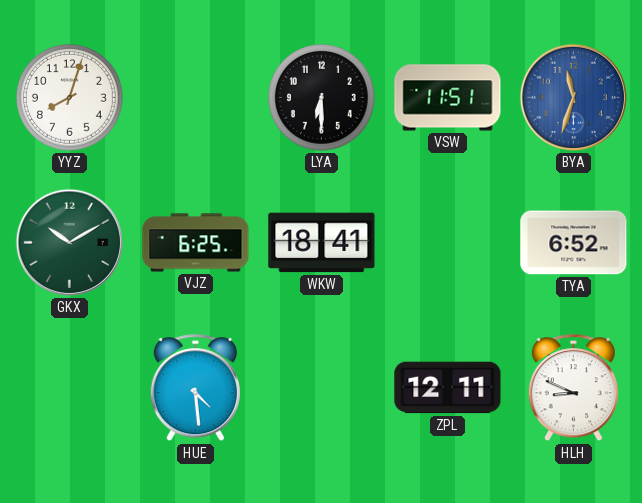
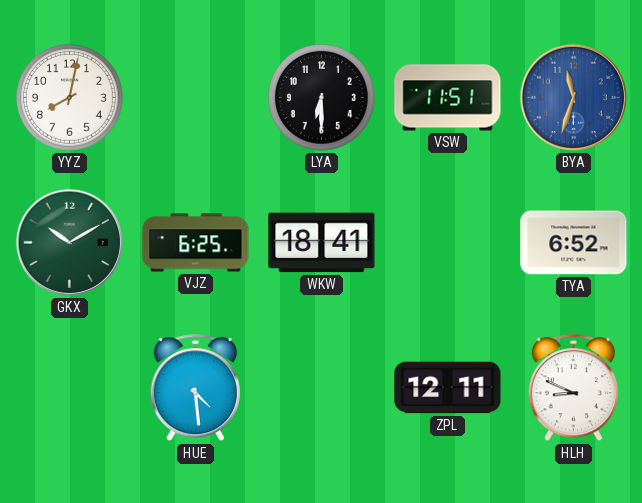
YYZ: 8:03 -> 8:02 (70, 98)
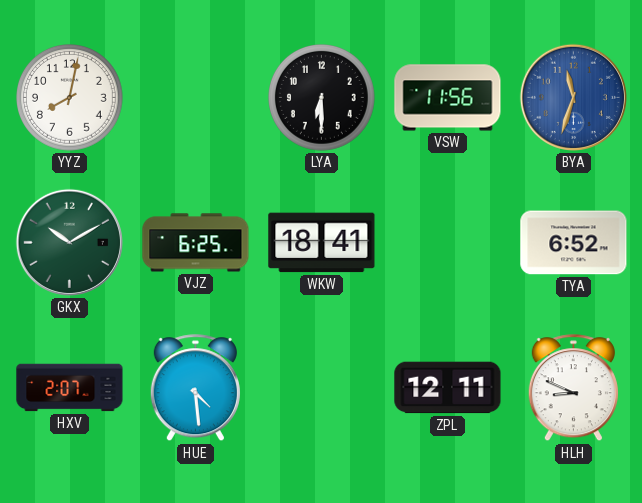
VSW: 11:51 -> 11:56 (448, 98)
HXV: none -> 2:07 (70, 388)
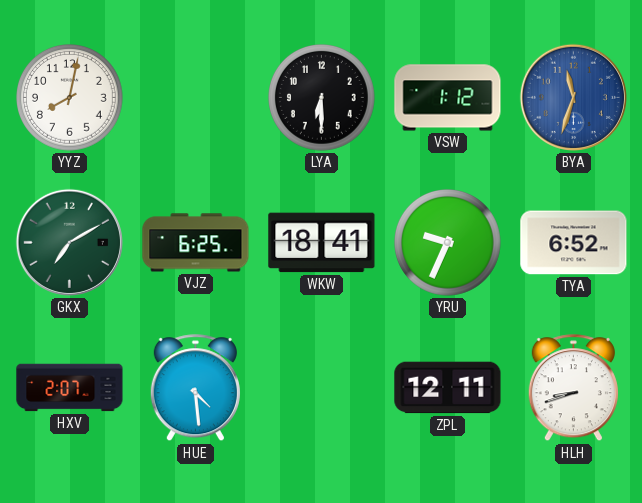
VSW: 11:56 -> 1:12 (448, 98)
GKX: 10:10 -> 7:10 (69, 242)
YRU: none -> 9:34 (448, 243)
HLH: 8:49 -> 8:42 (573, 388)
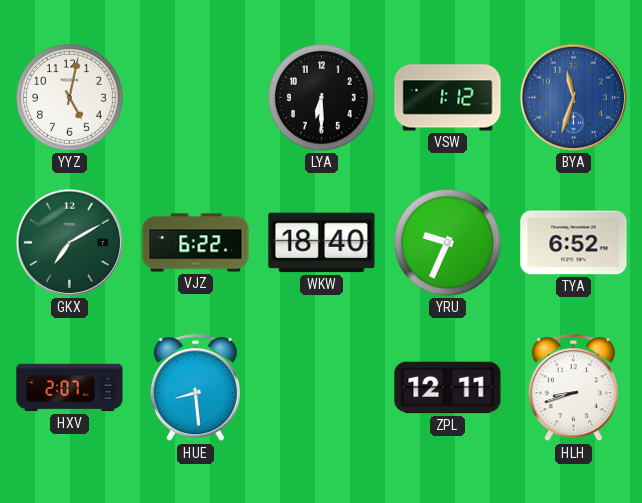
YYZ: 8:02 -> 5:02 (70, 98)
VJZ: 6:25 -> 6:22 (196, 243)
WKW: 18:41 -> 18:40 (322, 243)
HUE: 4:29 -> 8:29 (195, 388)
